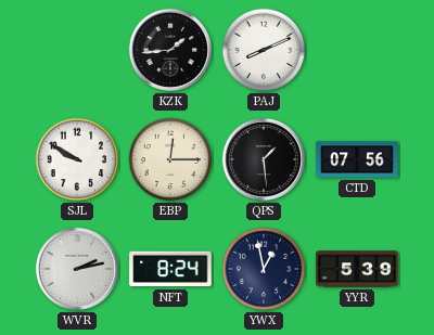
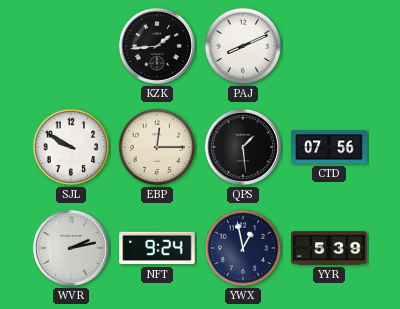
NFT: 8:24 -> 9:24 (157, 248)
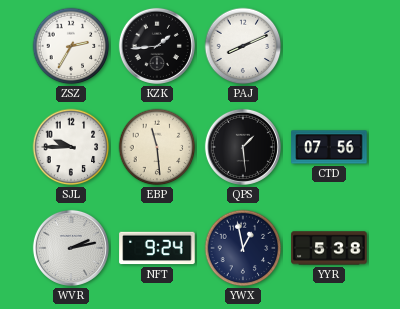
ZSZ: none -> 2:35 (71, 46)
SJL: 9:50 -> 9:45 (71, 147)
EBP: 12:15 -> 11:29 (157, 147)
YYR: 5:39 -> 5:38 (329, 248)
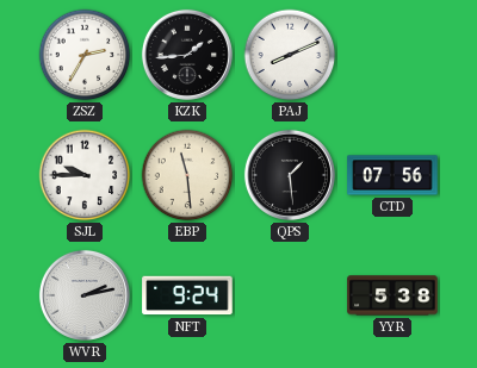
YWX: 12:58 -> none (243, 248)
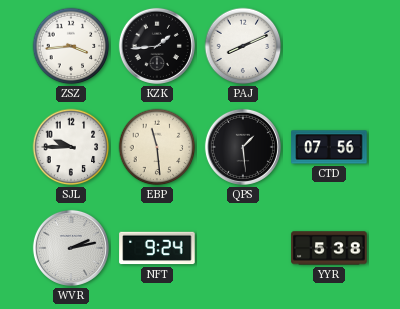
ZSZ: 2:35 -> 3:44 (71, 46)
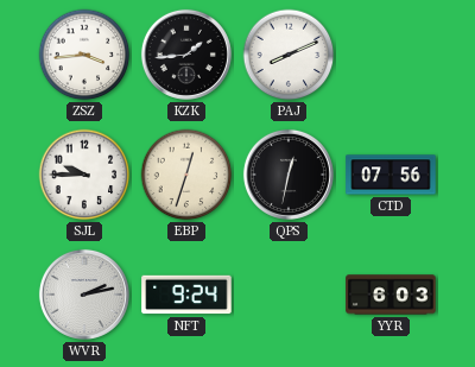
EBP: 11:29 -> 12:33 (186, 175)
QPS: 1:29 -> 12:32 (289, 175)
YYR: 5:38 -> 6:03 (391, 295)
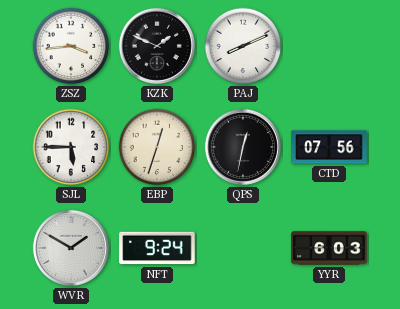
KZK: 1:44 -> 1:49 (157, 46)
SJL: 9:45 -> 5:45 (71, 147)
WVR: 2:13 -> 1:50 (71, 248)
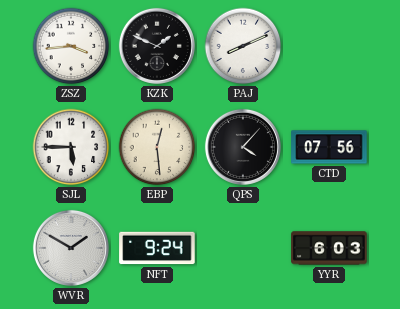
EBP: 12:33 -> 12:29 (157, 147)
QPS: 12:32 -> 4:07 (243, 147)
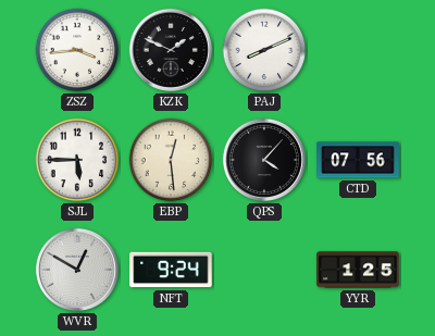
WVR: 1:50 -> 12:50 (77, 270)
YYR: 6:03 -> 1:25 (358, 270)
